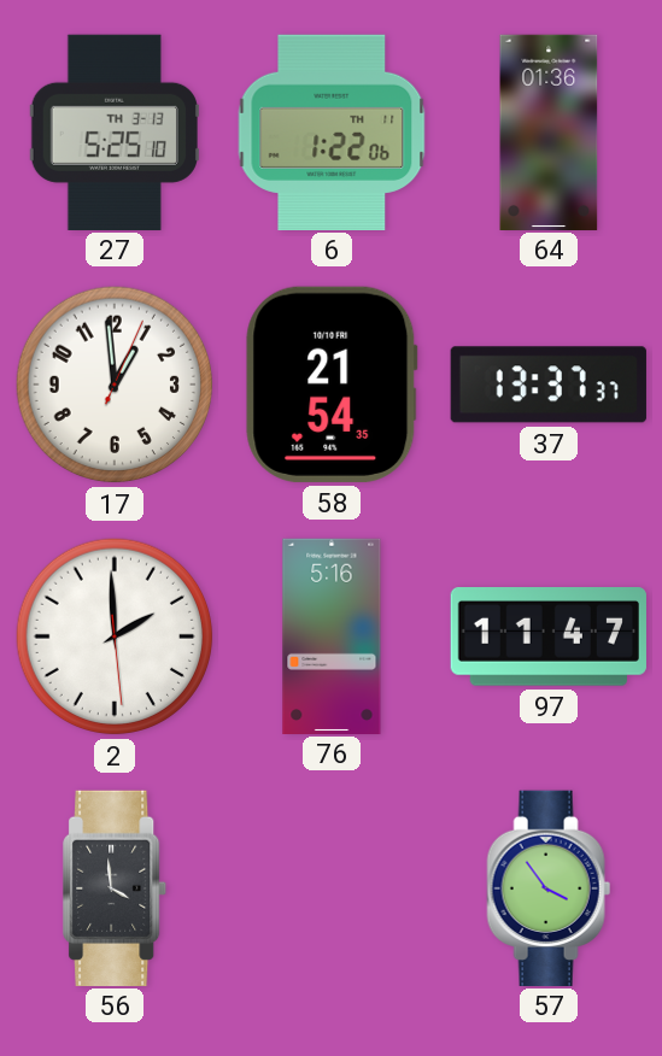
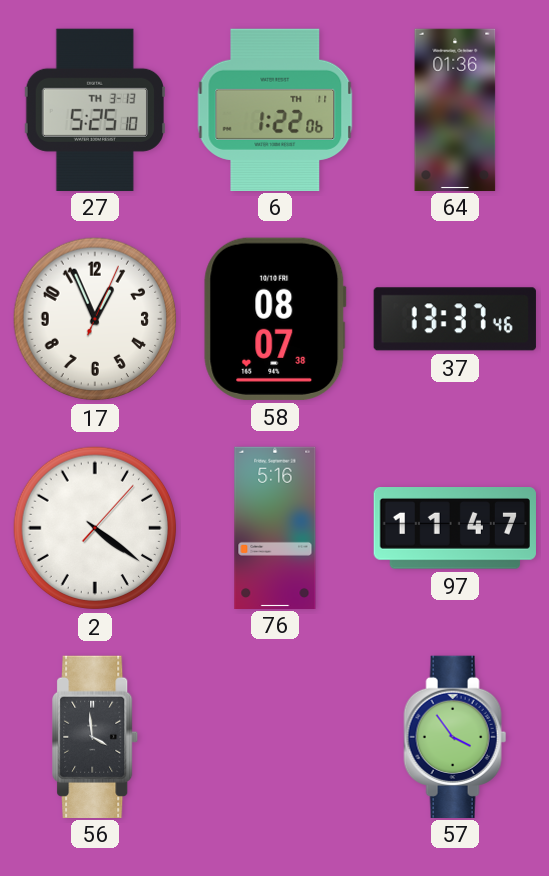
17: 12:59 -> 12:56 (95, 319)
58: 21:54 -> 08:07 (275, 319)
37: 13:37:37 -> 13:37:46 (455, 319)
2: 1:59 -> 4:21 (95, 528)
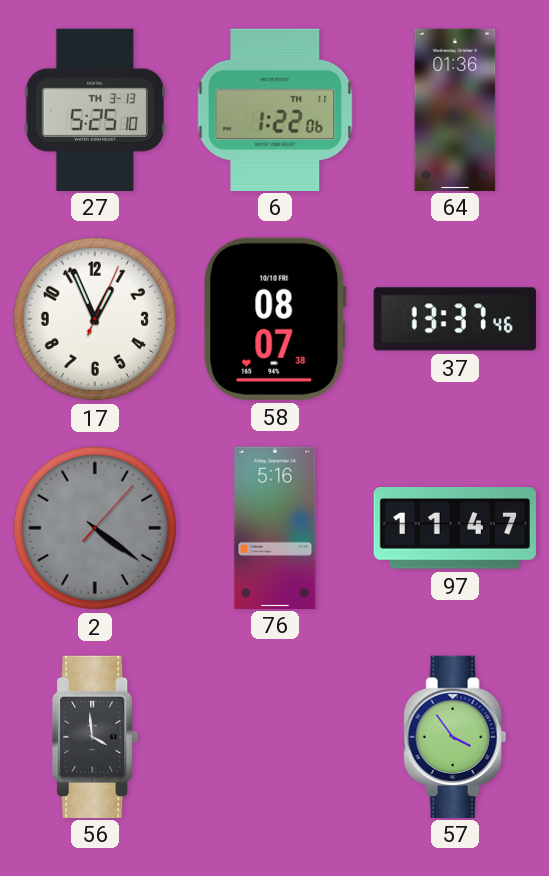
2 dial: white -> grey (95, 528)
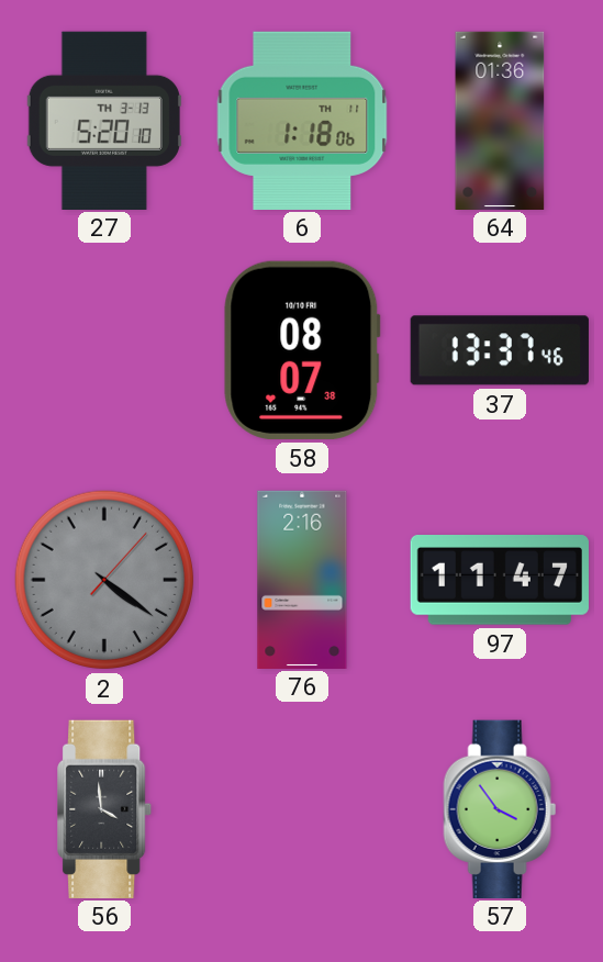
27: 5:25 -> 5:20 (104, 120)
6: 1:22 -> 1:18 (302, 120)
17: 12:56 -> none (95, 319)
76: 5:16 -> 2:16 (302, 579)
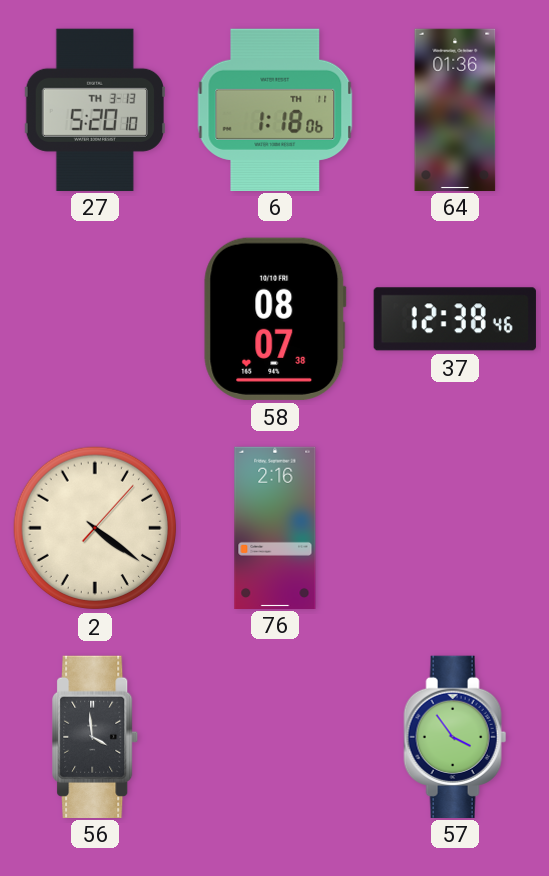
37: 13:37 -> 12:38 (455, 319)
2 dial: grey -> cream (95, 528)
97: 11:47 -> none (500, 581)
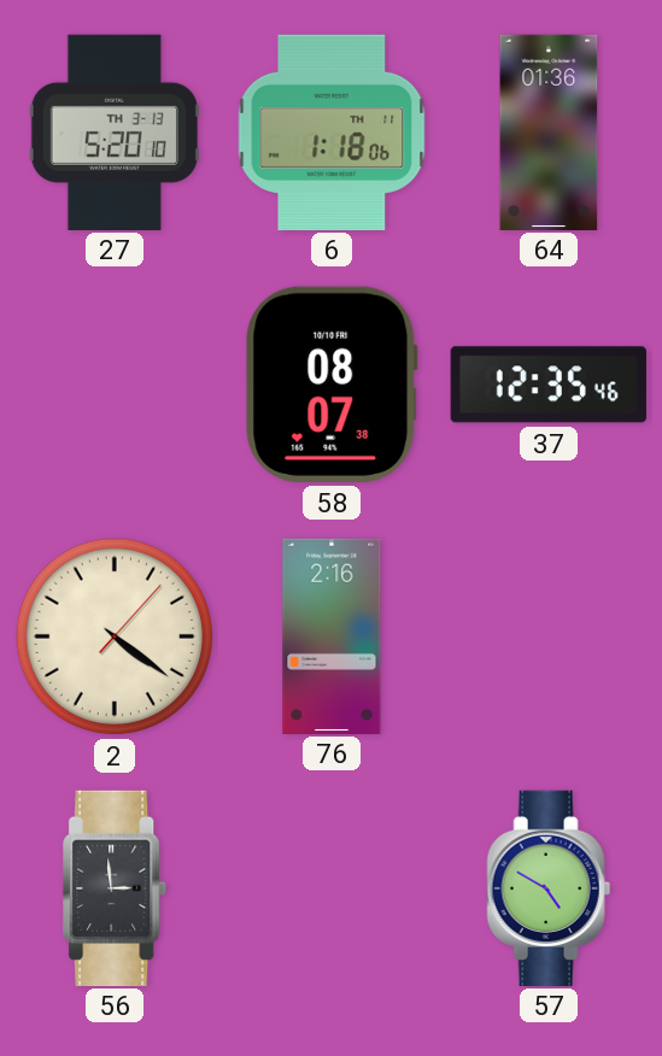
37: 12:38 -> 12:35 (549, 385)
56: 3:59 -> 2:59 (116, 887)
57: 3:54 -> 4:50 (549, 887)
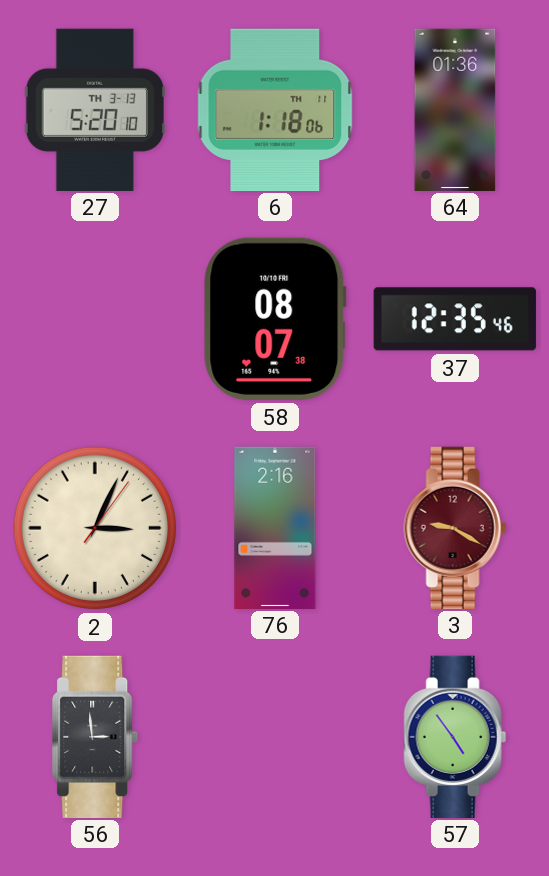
2: 4:21 -> 3:04 (95, 528)
3: none -> 9:20 (455, 527)
57: 4:50 -> 4:54 (455, 736)
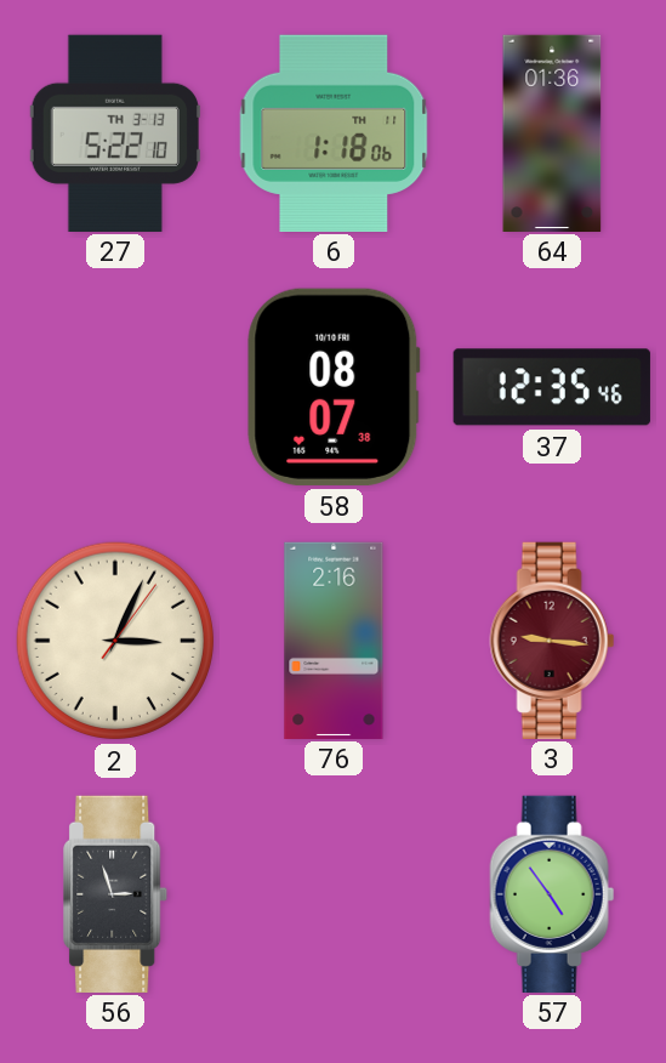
27: 5:20 -> 5:22 (115, 132)
3: 9:20 -> 9:16 (552, 639)
56: 2:59 -> 2:57 (116, 893)
